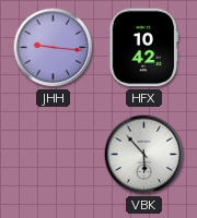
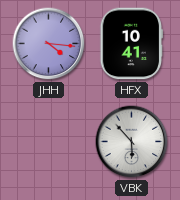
JHH: 9:16 -> 4:16 (49, 44)
HFX: 10:42 -> 10:41 (132, 44)
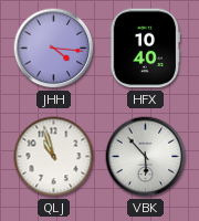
HFX: 10:41 -> 10:40 (146, 49)
QLJ: none -> 10:57 (54, 157)
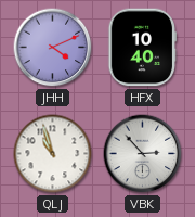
JHH: 4:16 -> 4:11 (53, 48)
VBK: 5:53 -> 2:53 (143, 154)
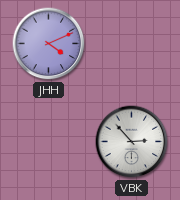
HFX: 10:40 -> none (143, 48)
QLJ: 10:57 -> none (53, 154)
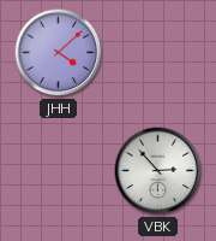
JHH: 4:11 -> 4:08 (59, 53)
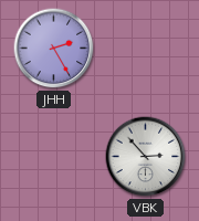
JHH: 4:08 -> 2:25 (54, 49)
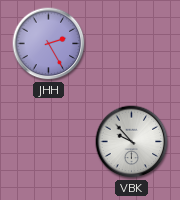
VBK: 2:53 -> 9:53 (132, 142)
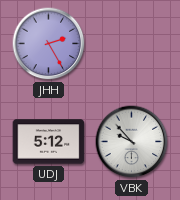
UDJ: none -> 5:12 (49, 142)
